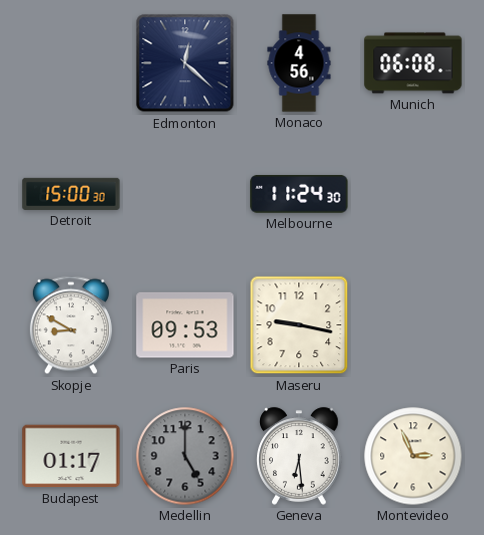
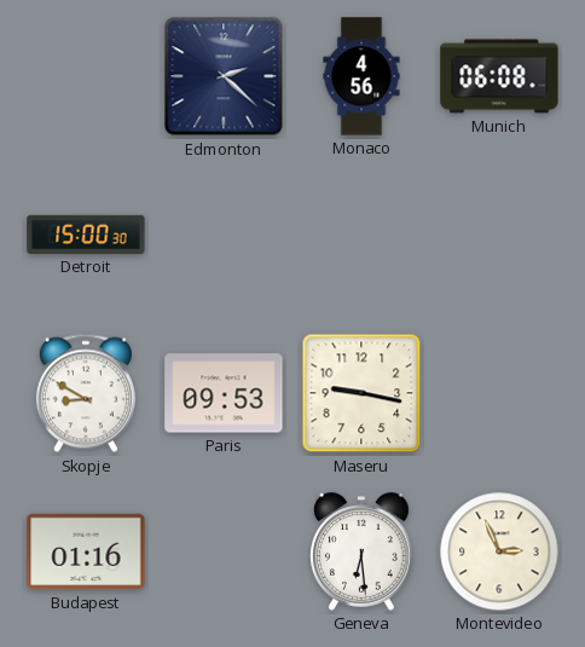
Edmonton: 12:22 -> 2:22 (224, 76)
Melbourne: 11:24 -> none (299, 194)
Budapest: 01:17 -> 01:16 (86, 551)
Medellin: 5:00 -> none (185, 456)
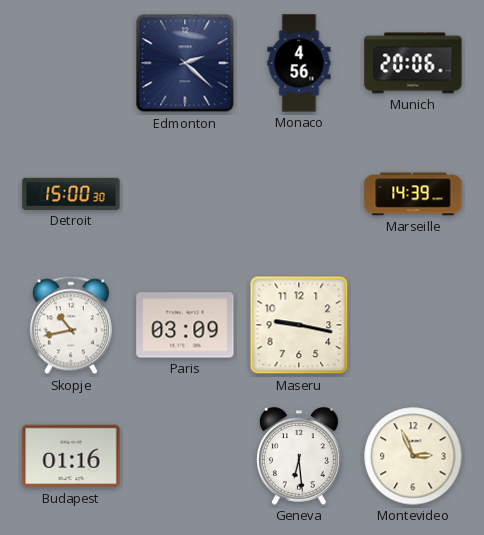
Munich: 06:08 -> 20:06 (413, 63)
Marseille: none -> 14:39 (413, 194)
Skopje: 8:50 -> 10:43 (71, 325)
Paris: 09:53 -> 03:09 (185, 325)
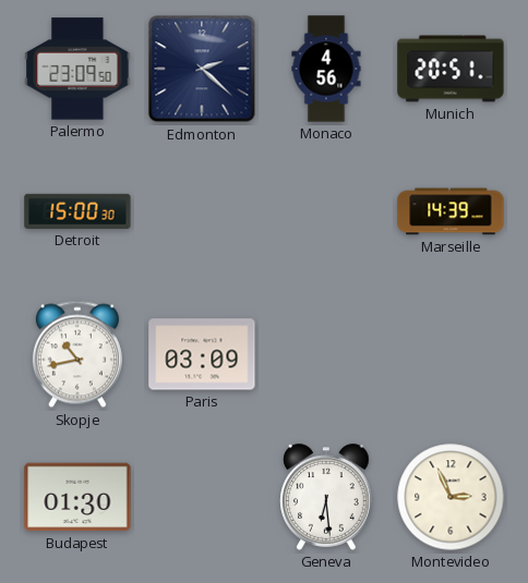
Palermo: none -> 23:09 (77, 69)
Munich: 20:06 -> 20:51 (451, 69)
Maseru: 9:17 -> none (299, 325)
Budapest: 01:16 -> 01:30 (77, 497)
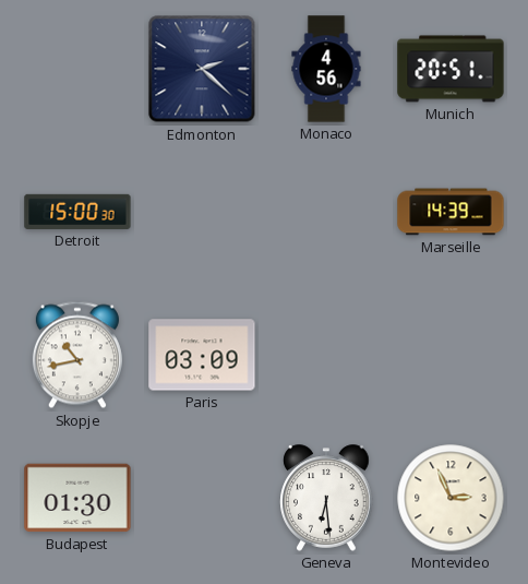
Palermo: 23:09 -> none (77, 69)
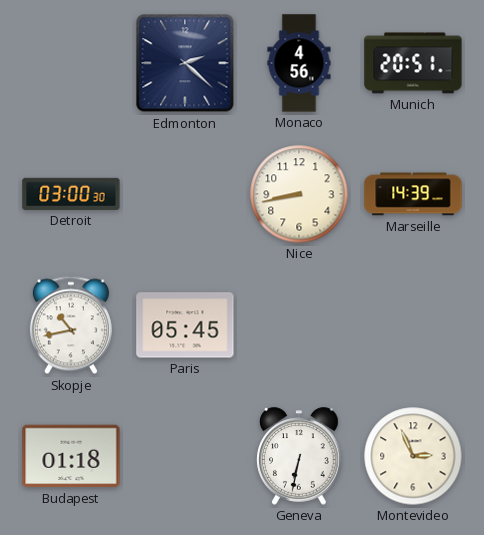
Detroit: 15:00 -> 03:00 (71, 194)
Nice: none -> 8:43 (299, 194)
Paris: 03:09 -> 05:45 (185, 325)
Budapest: 01:30 -> 01:18 (71, 456)
Geneva: 6:29 -> 6:32 (299, 456)
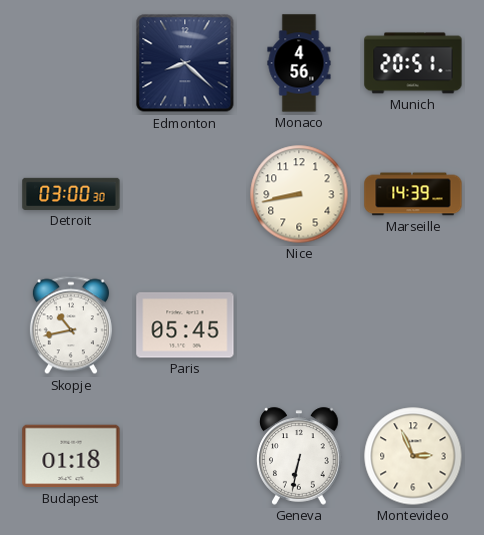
Edmonton: 2:22 -> 8:22 (185, 63)
